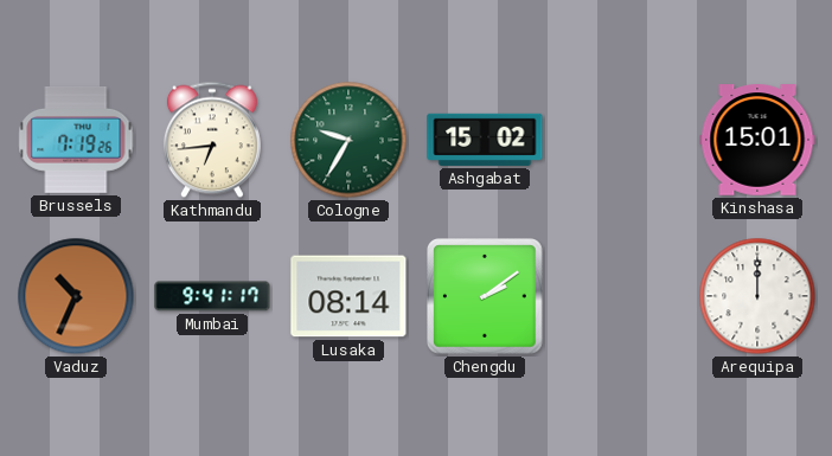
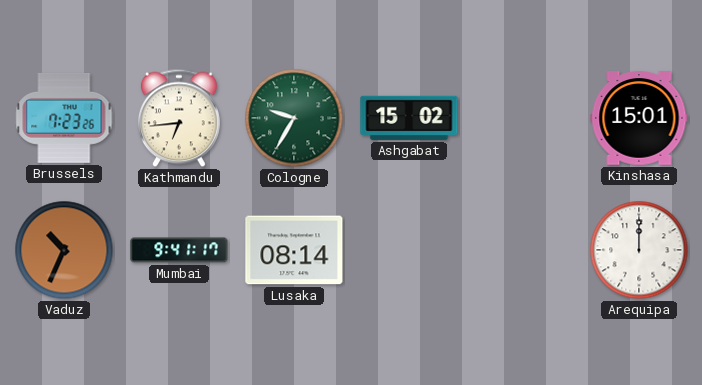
Brussels: 7:19 -> 7:23 (64, 118)
Chengdu: 2:09 -> none (486, 297)
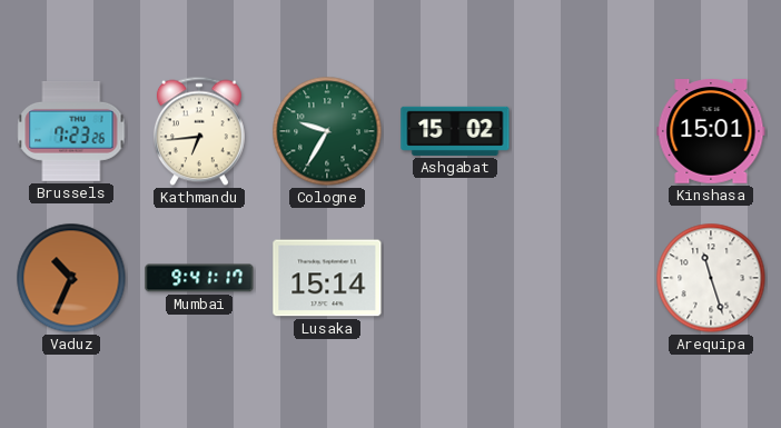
Lusaka: 08:14 -> 15:14 (327, 278)
Arequipa: 12:00 -> 11:27 (711, 278)
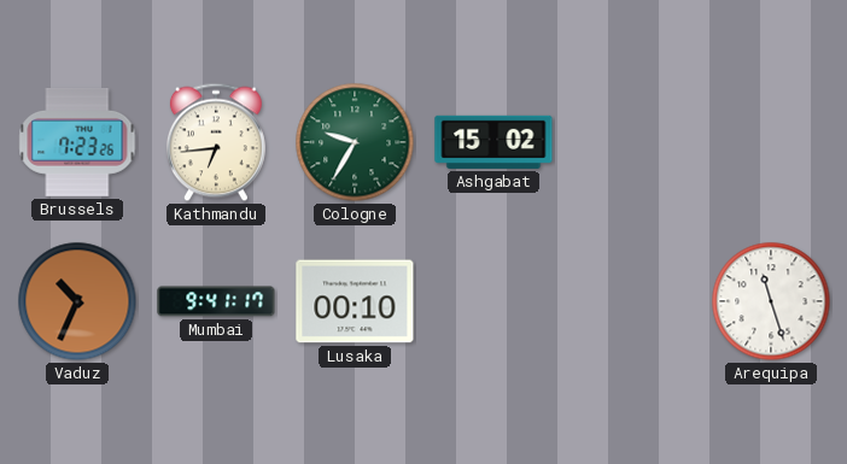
Kinshasa: 15:01 -> none (711, 131)
Lusaka: 15:14 -> 00:10 (355, 301)
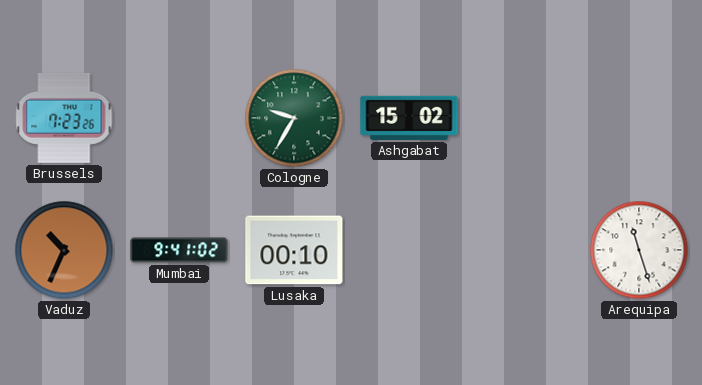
Kathmandu: 6:44 -> none (216, 142)
Mumbai: 9:41:17 -> 9:41:02 (179, 250)
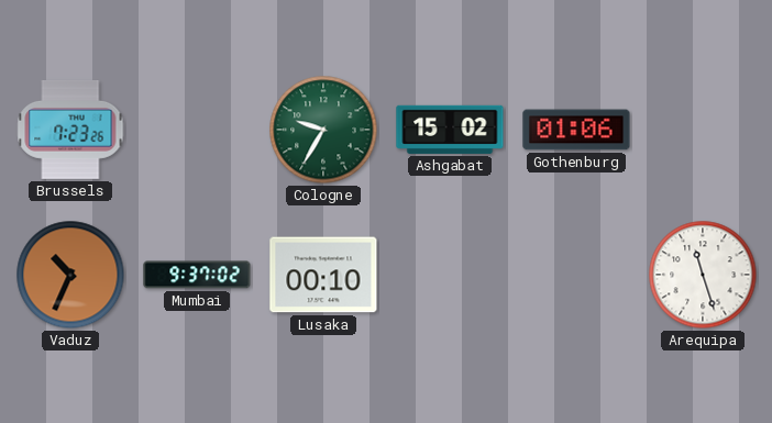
Gothenburg: none -> 01:06 (576, 130)
Mumbai: 9:41 -> 9:37 (197, 275)
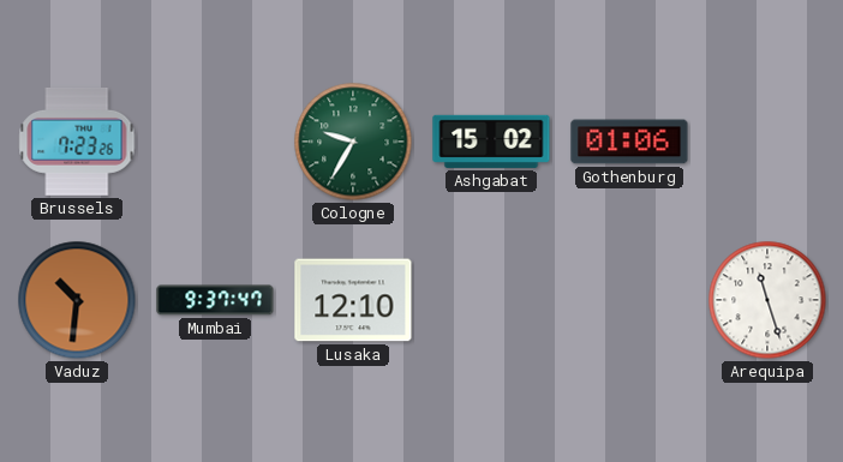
Vaduz: 10:34 -> 10:31 (77, 300)
Mumbai: 9:37:02 -> 9:37:47 (215, 300)
Lusaka: 00:10 -> 12:10 (353, 300)
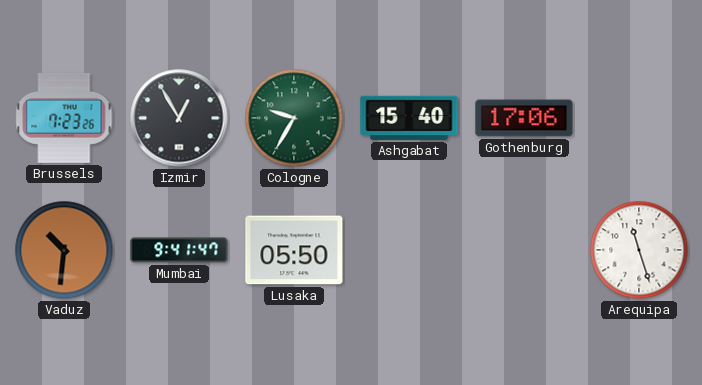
Izmir: none -> 12:55 (179, 118)
Ashgabat: 15:02 -> 15:40 (409, 118)
Gothenburg: 01:06 -> 17:06 (524, 118)
Mumbai: 9:37 -> 9:41 (179, 250)
Lusaka: 12:10 -> 05:50 (294, 250)
